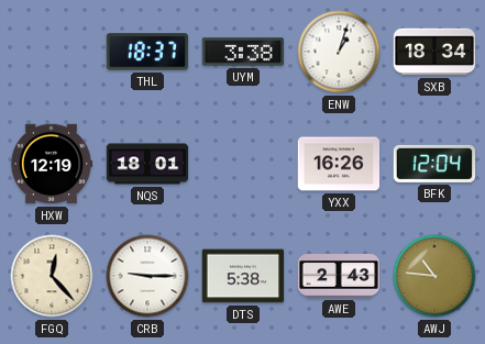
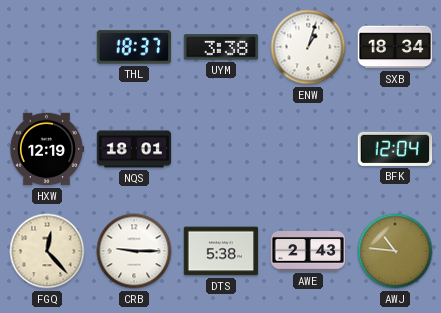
YXX: 16:26 -> none (339, 164)
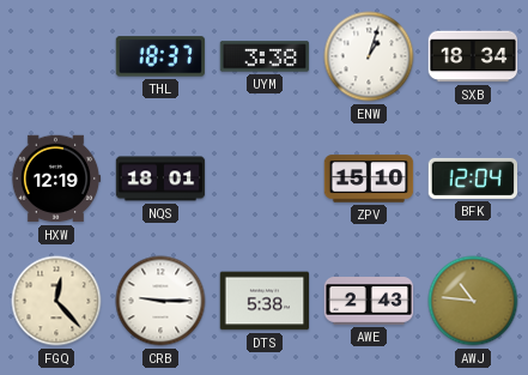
ZPV: none -> 15:10 (369, 179)
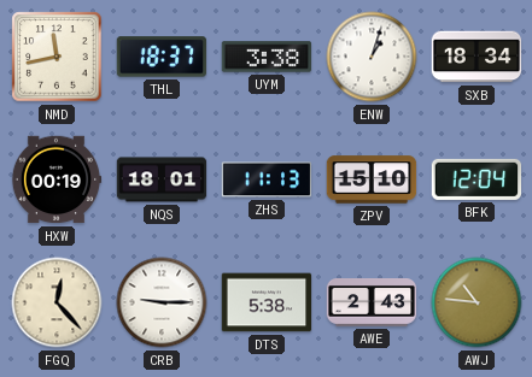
NMD: none -> 11:43 (57, 57)
HXW: 12:19 -> 00:19 (57, 179)
ZHS: none -> 11:13 (267, 179)
